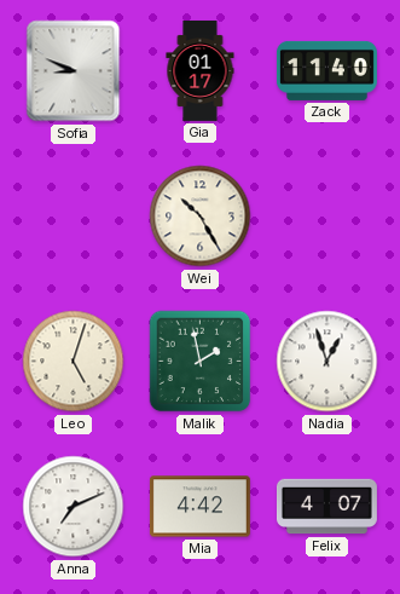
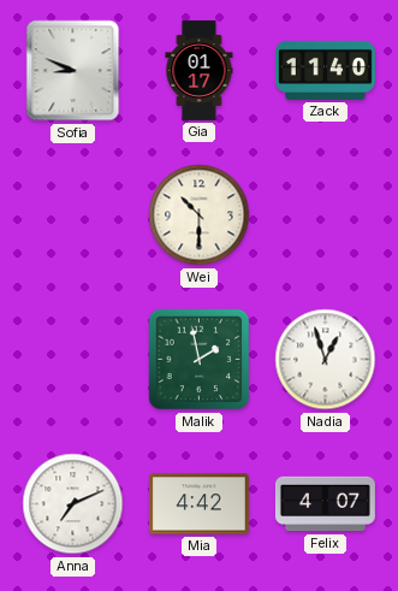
Wei: 10:25 -> 10:30 (200, 215)
Leo: 5:03 -> none (74, 362)
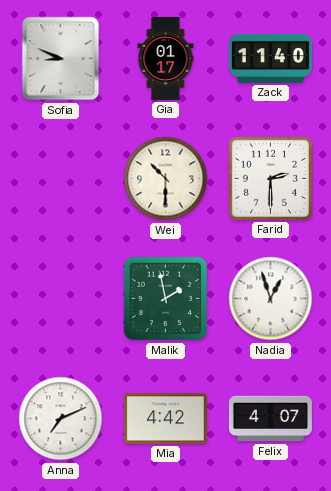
Farid: none -> 2:30 (270, 178)
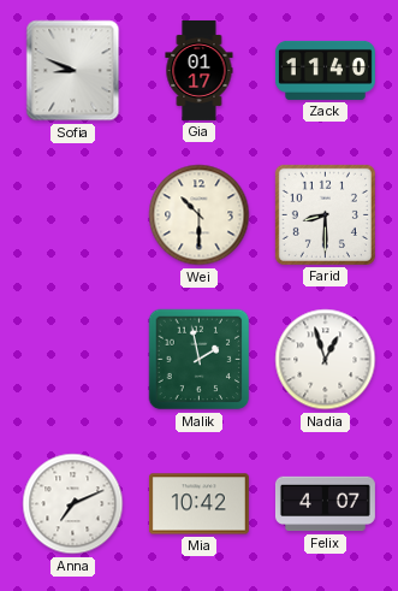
Farid: 2:30 -> 8:30 (325, 214)
Mia: 4:42 -> 10:42 (198, 504)
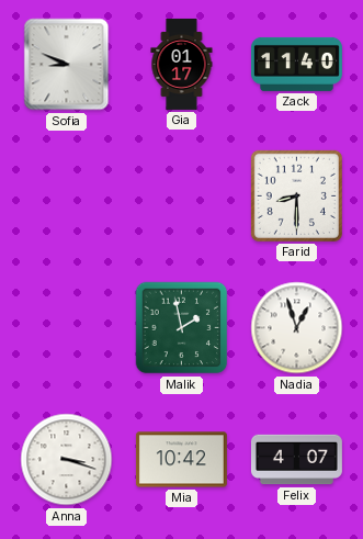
Wei: 10:30 -> none (200, 215)
Anna: 7:11 -> 3:18 (67, 460)
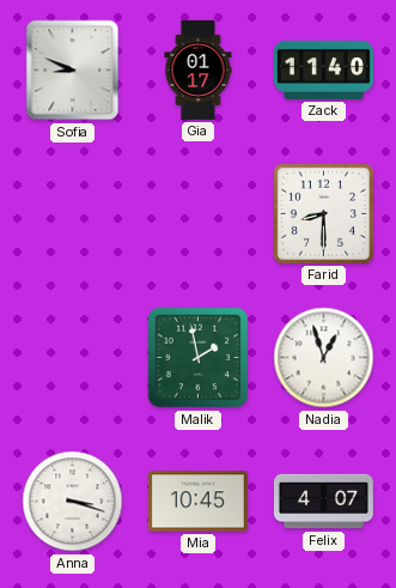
Mia: 10:42 -> 10:45 (197, 502)
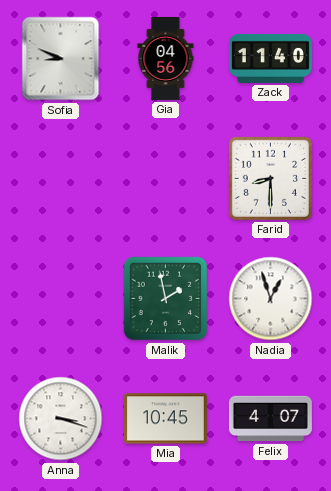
Gia: 01:17 -> 04:56 (166, 58)
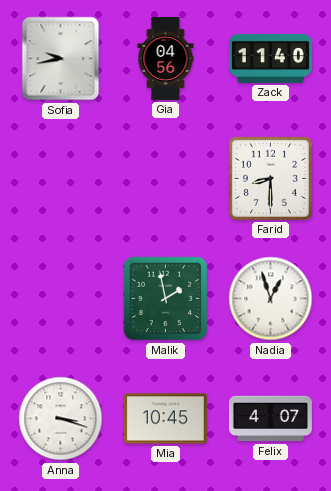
Sofia: 8:49 -> 9:43 (61, 59)
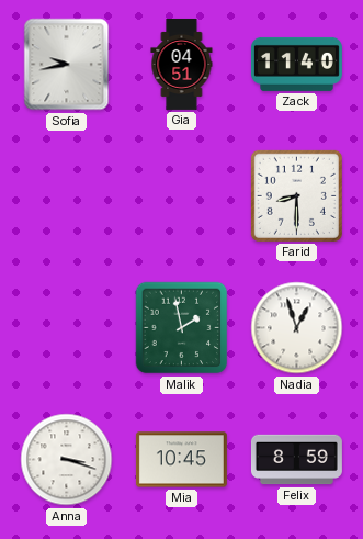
Gia: 04:56 -> 04:51 (182, 64)
Felix: 4:07 -> 8:59 (296, 460)
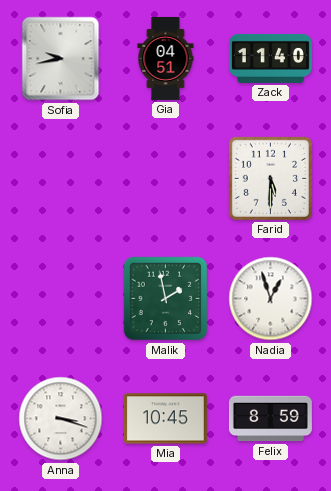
Farid: 8:30 -> 5:30 (270, 178)
